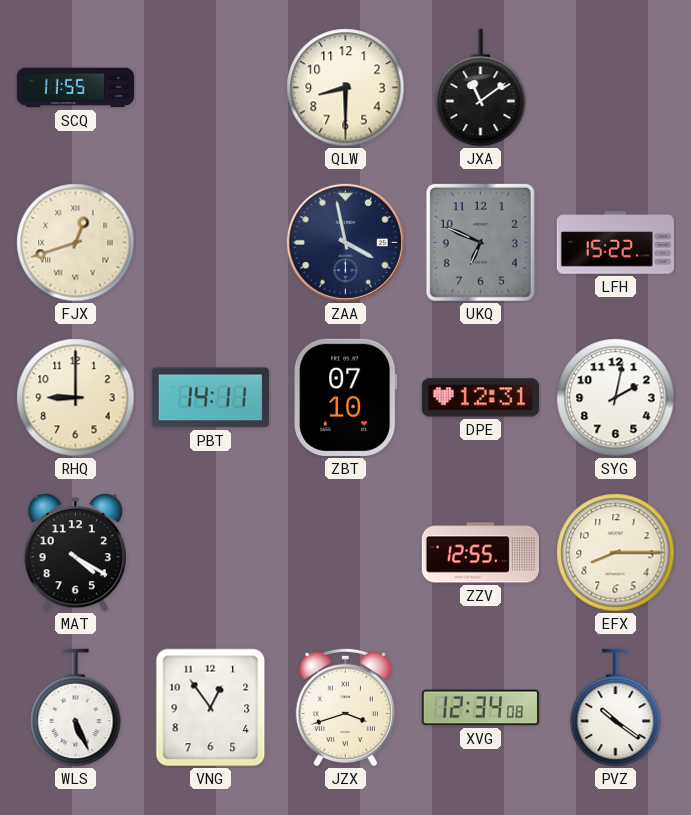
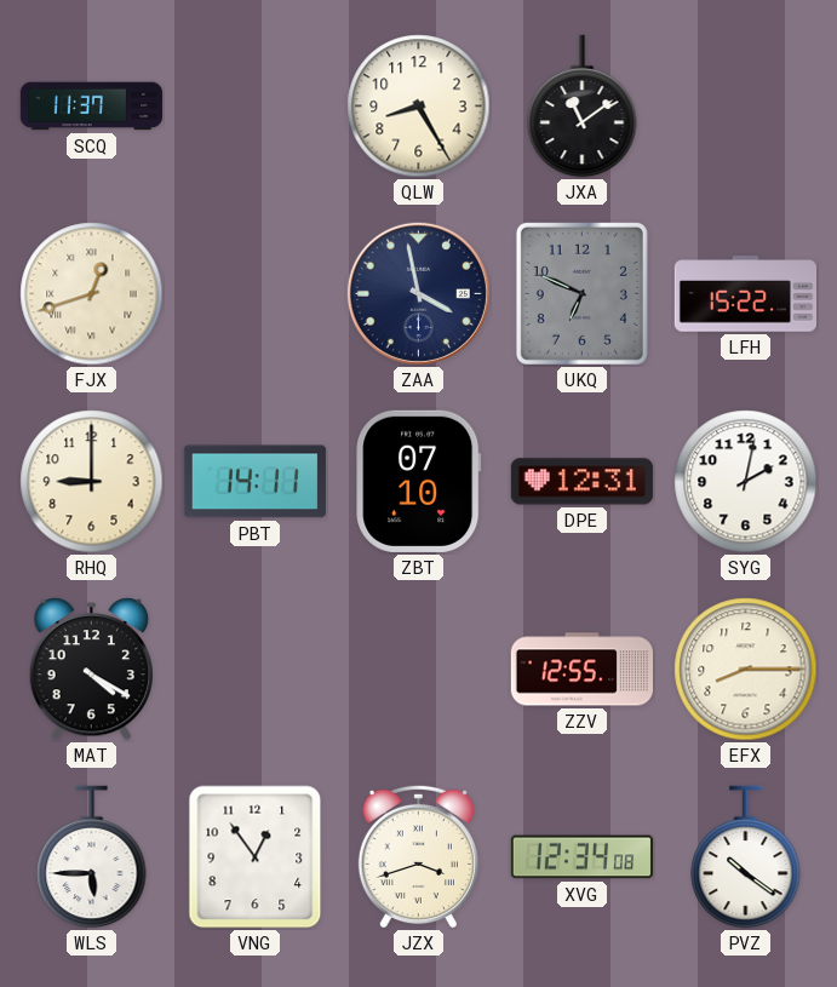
SCQ: 11:55 -> 11:37 (91, 107)
QLW: 8:30 -> 8:25 (419, 107)
WLS: 5:26 -> 5:45 (92, 857)
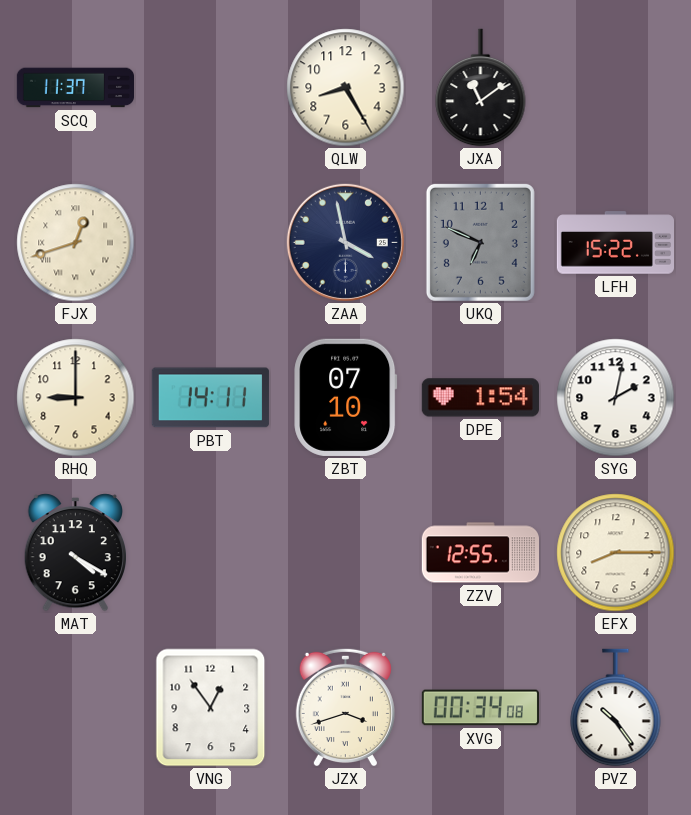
DPE: 12:31 -> 1:54 (480, 398)
WLS: 5:45 -> none (92, 857)
XVG: 12:34 -> 00:34 (480, 708)
PVZ: 10:21 -> 10:24 (616, 708)
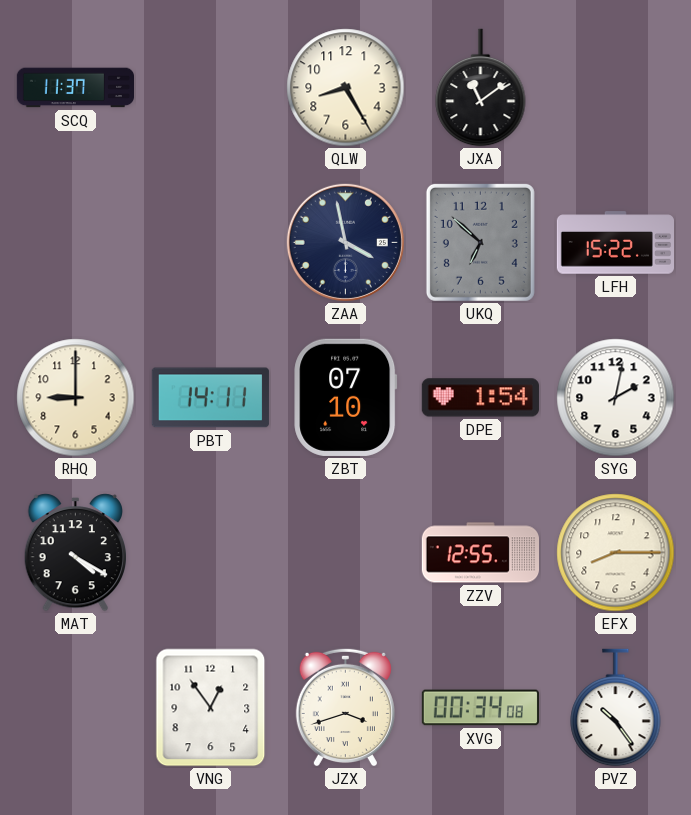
FJX: 12:42 -> none (76, 243)
UKQ: 6:49 -> 6:52 (480, 242)
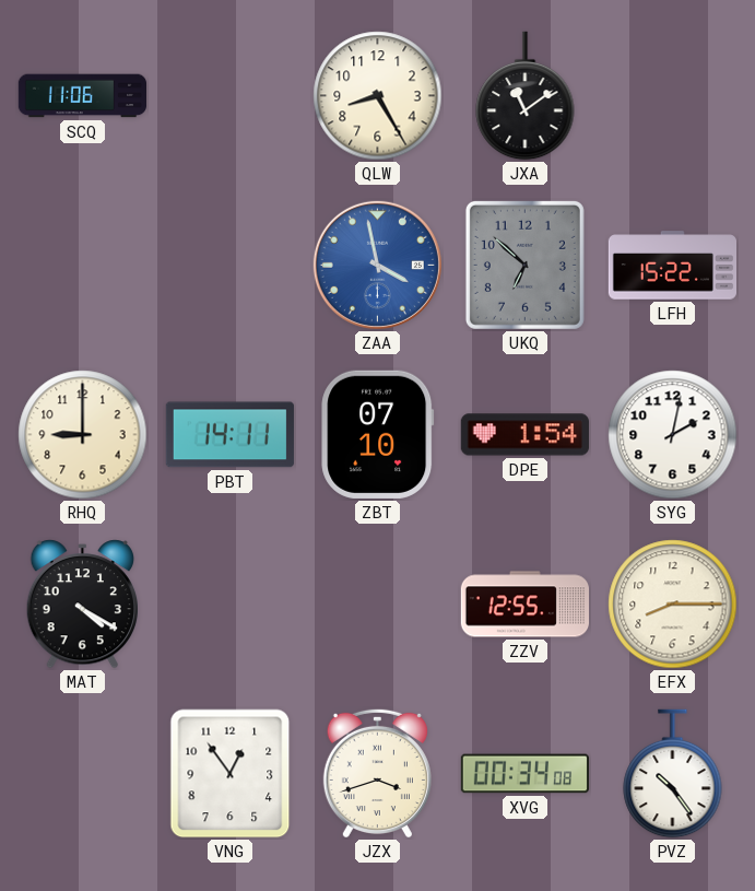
SCQ: 11:37 -> 11:06 (82, 96)
ZAA dial: navy -> blue (377, 265)
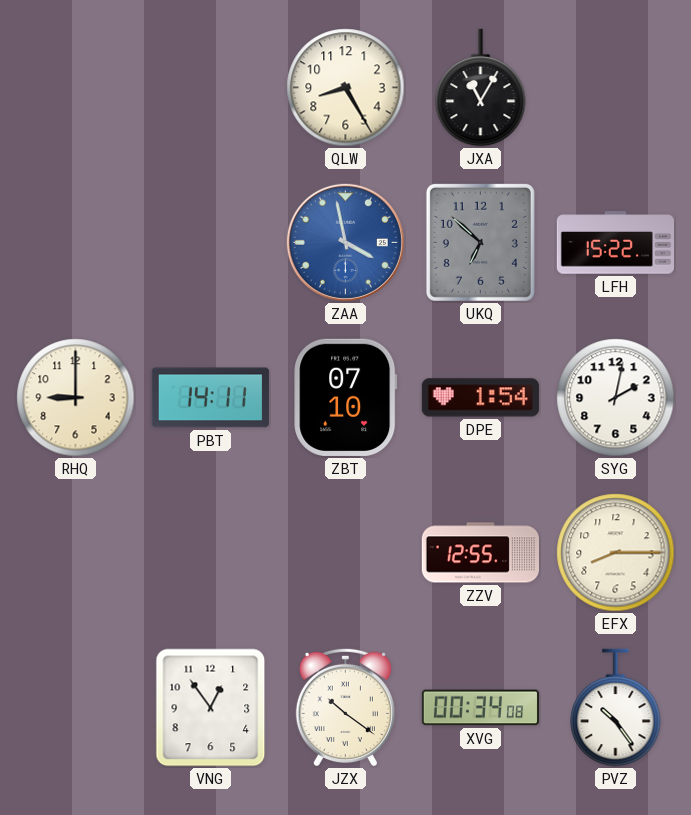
SCQ: 11:06 -> none (82, 96)
JXA: 11:09 -> 11:05 (481, 88)
MAT: 4:20 -> none (82, 605)
JZX: 3:42 -> 10:21 (345, 707)
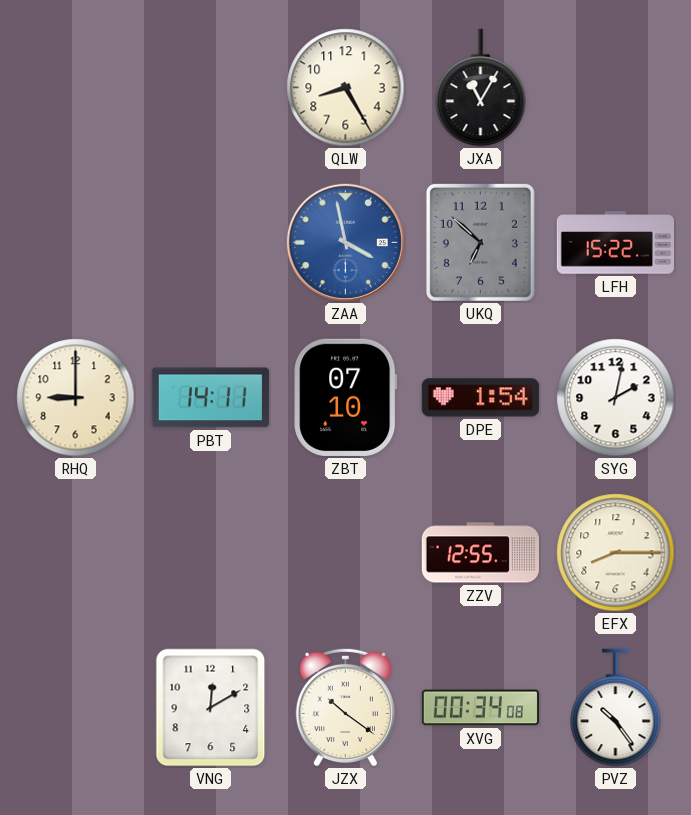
VNG: 12:54 -> 12:10 (211, 708)
